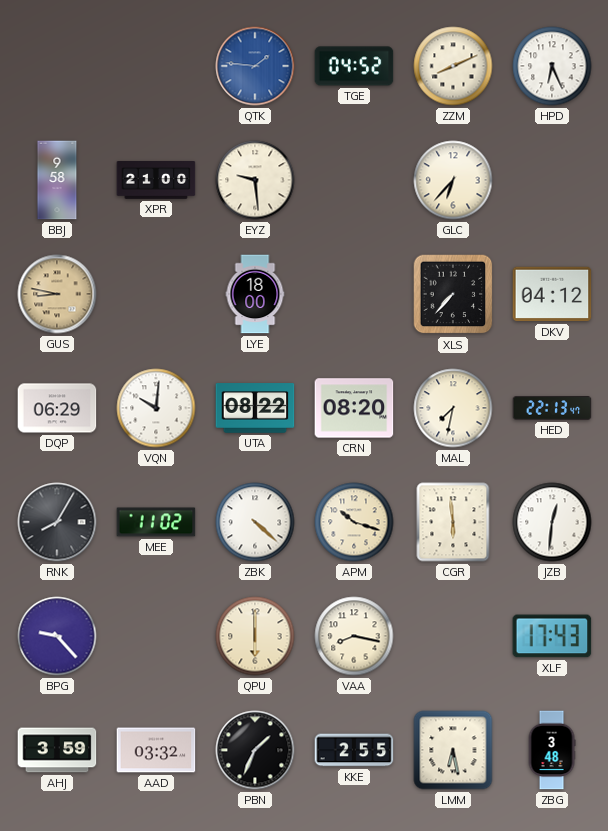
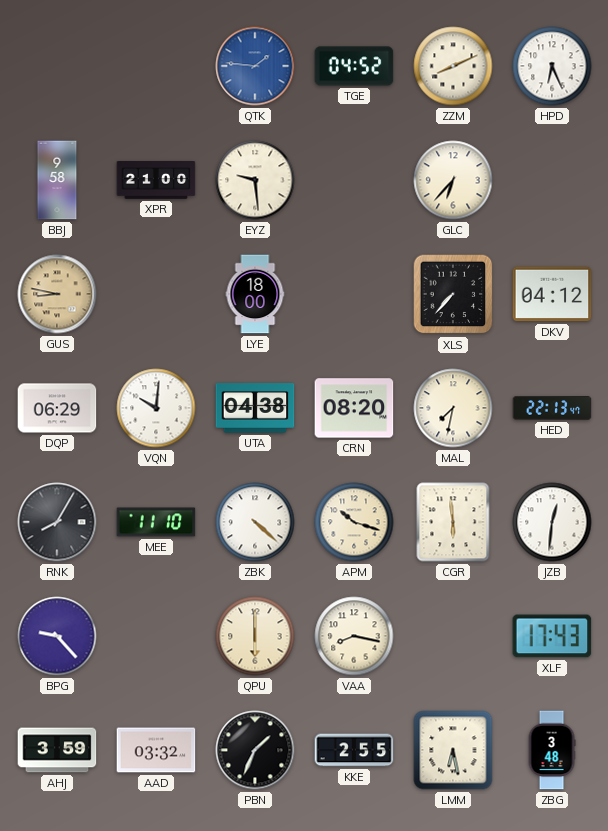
UTA: 08:22 -> 04:38 (255, 408)
MEE: 11:02 -> 11:10 (156, 522)
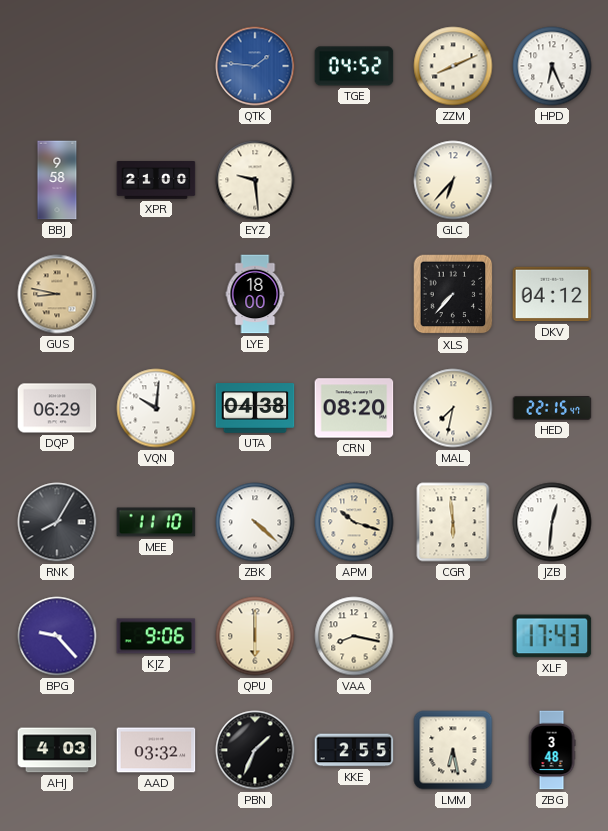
HED: 22:13 -> 22:15 (552, 408)
KJZ: none -> 9:06 (156, 636)
AHJ: 3:59 -> 4:03 (57, 750)
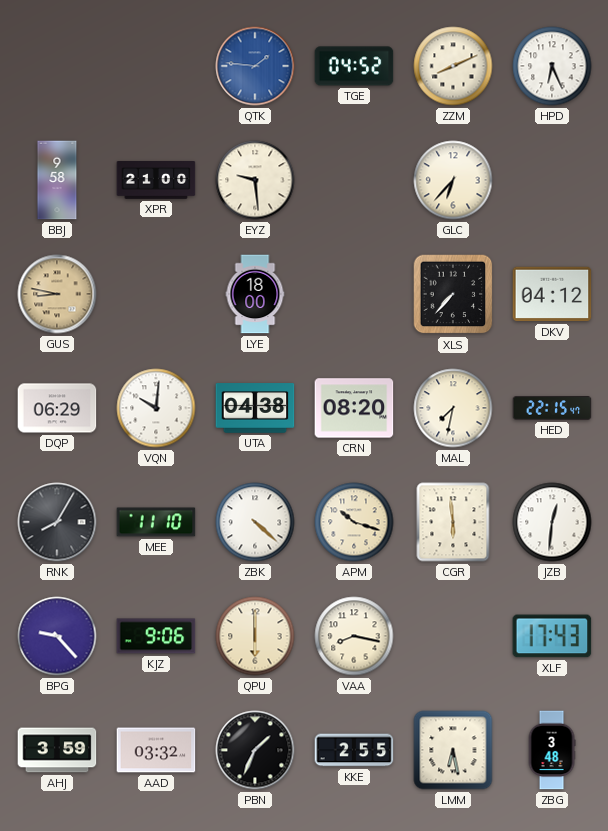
AHJ: 4:03 -> 3:59 (57, 750)
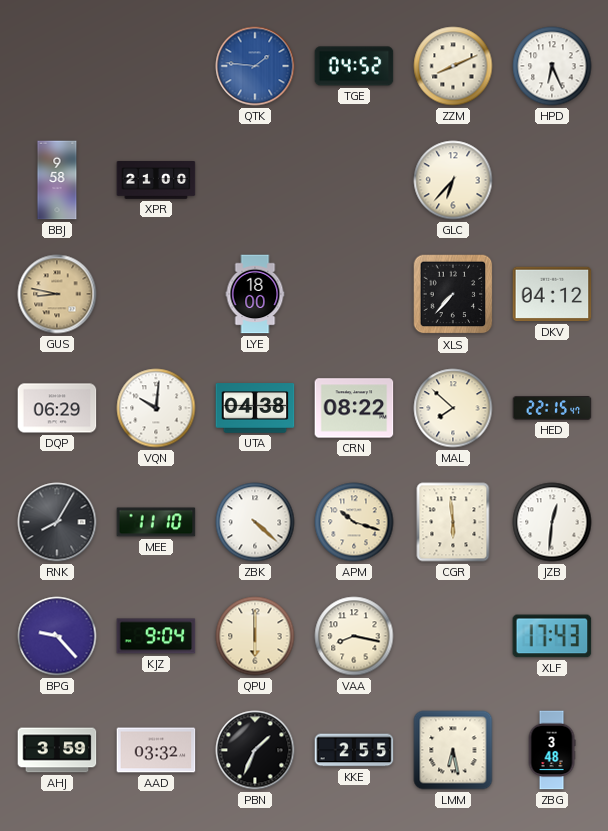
EYZ: 9:29 -> none (255, 180)
CRN: 08:20 -> 08:22 (354, 408)
MAL: 7:32 -> 7:52 (453, 408)
KJZ: 9:06 -> 9:04 (156, 636)
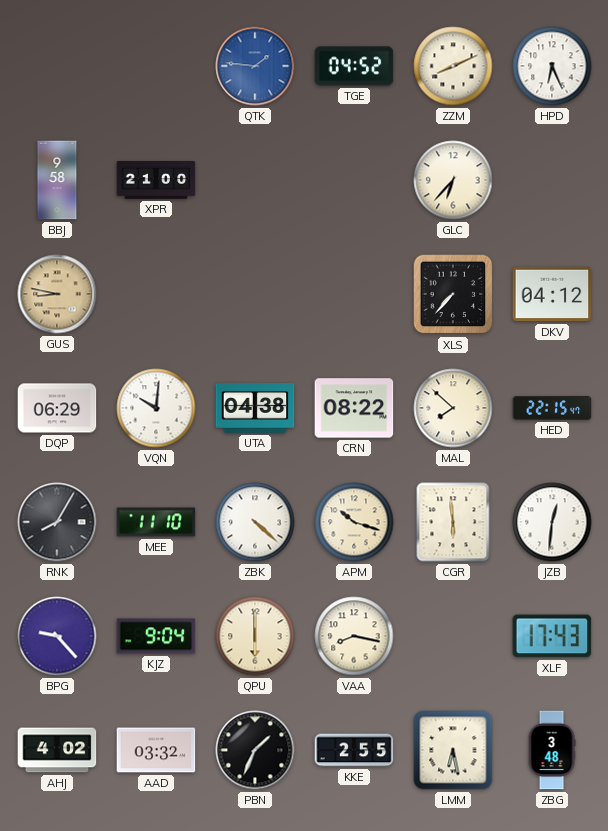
LYE: 18:00 -> none (255, 294)
AHJ: 3:59 -> 4:02 (57, 750)
